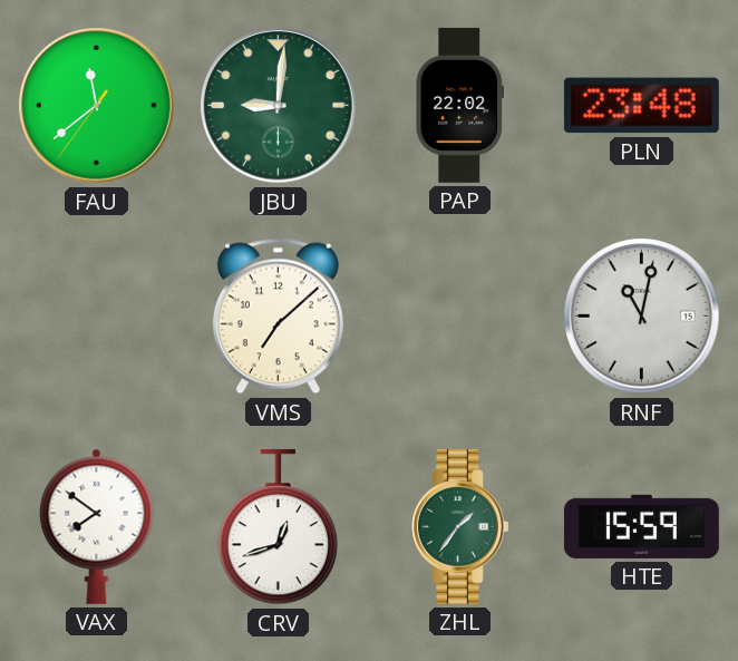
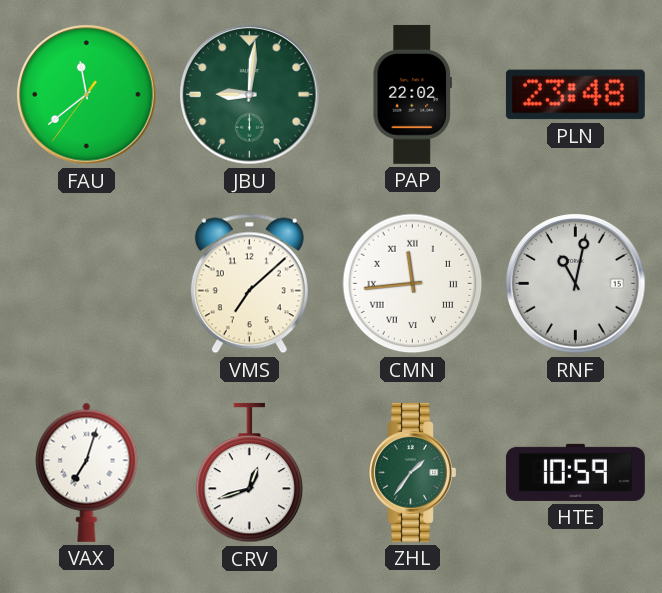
CMN: none -> 11:44 (413, 284)
VAX: 7:51 -> 7:03 (87, 472)
HTE: 15:59 -> 10:59 (575, 472)
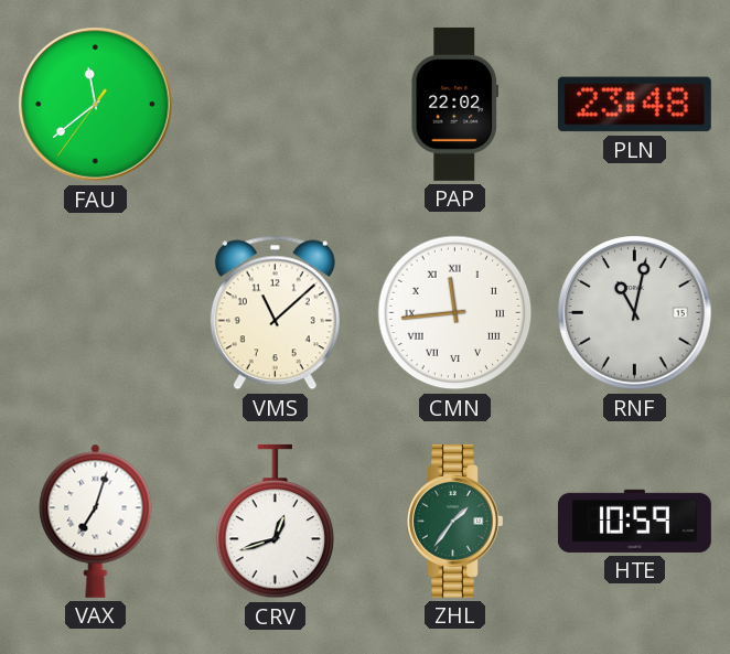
JBU: 9:01 -> none (250, 95)
VMS: 7:08 -> 11:08 (275, 313)
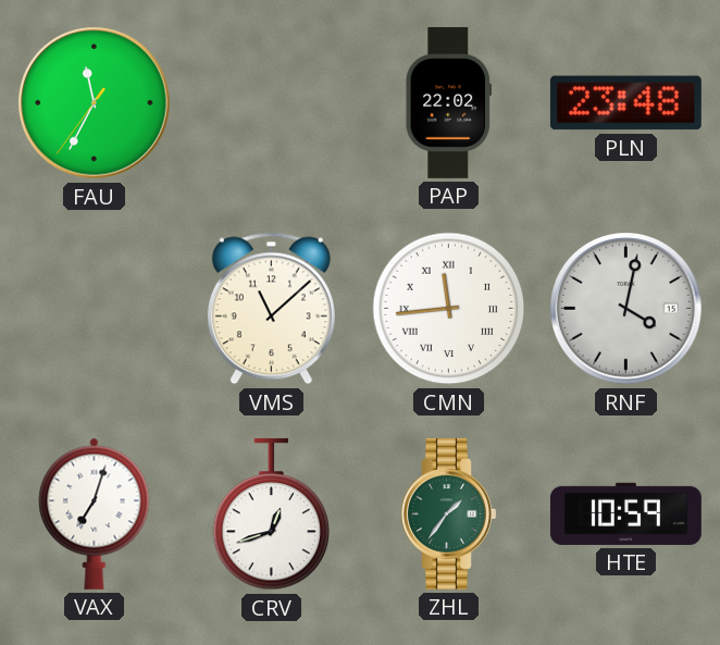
FAU: 11:38 -> 11:34 (95, 103)
RNF: 11:02 -> 4:02 (626, 309)
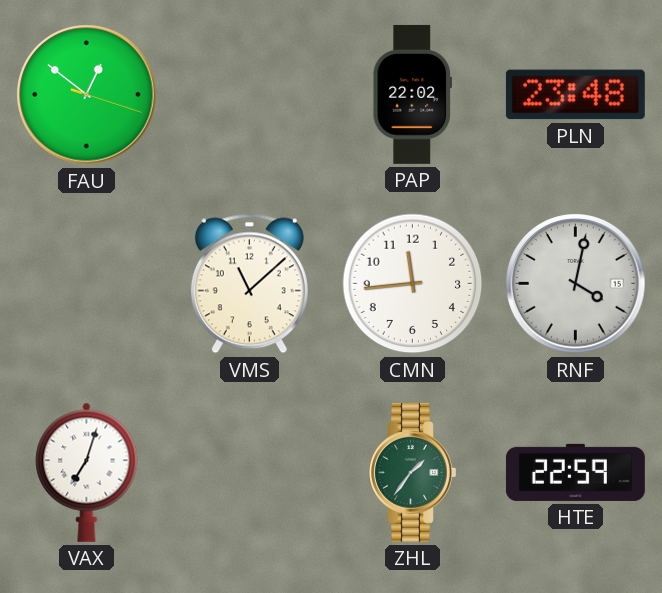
FAU: 11:34 -> 12:51 (87, 95)
CMN numerals: Roman -> Arabic (413, 284)
CRV: 12:42 -> none (272, 514)
HTE: 10:59 -> 22:59 (575, 472)
